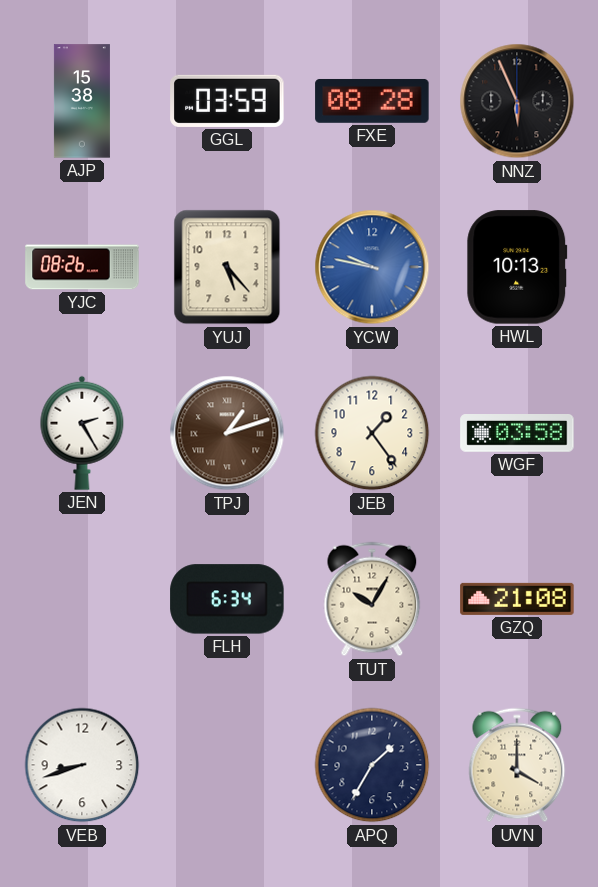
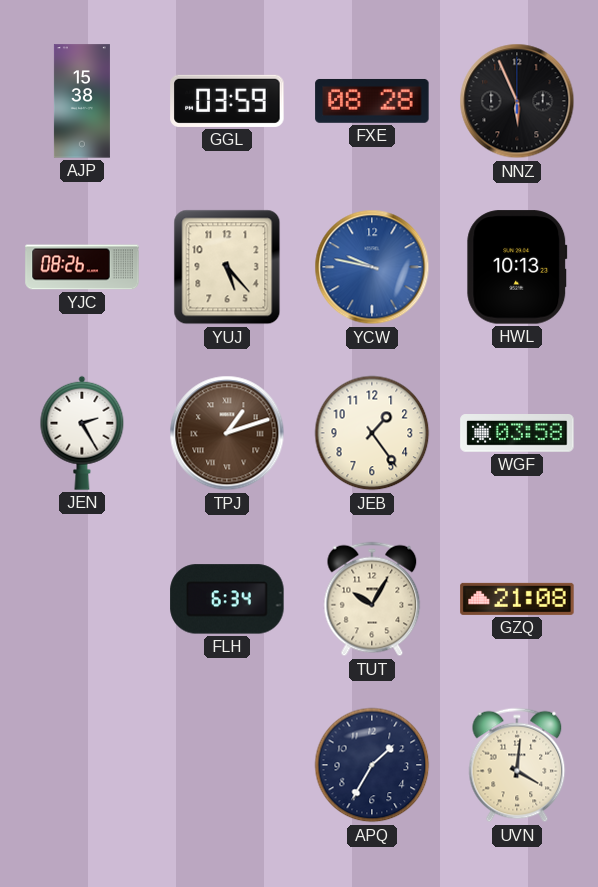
VEB: 8:42 -> none (82, 765)
UVN: 4:00 -> 4:01 (517, 765)
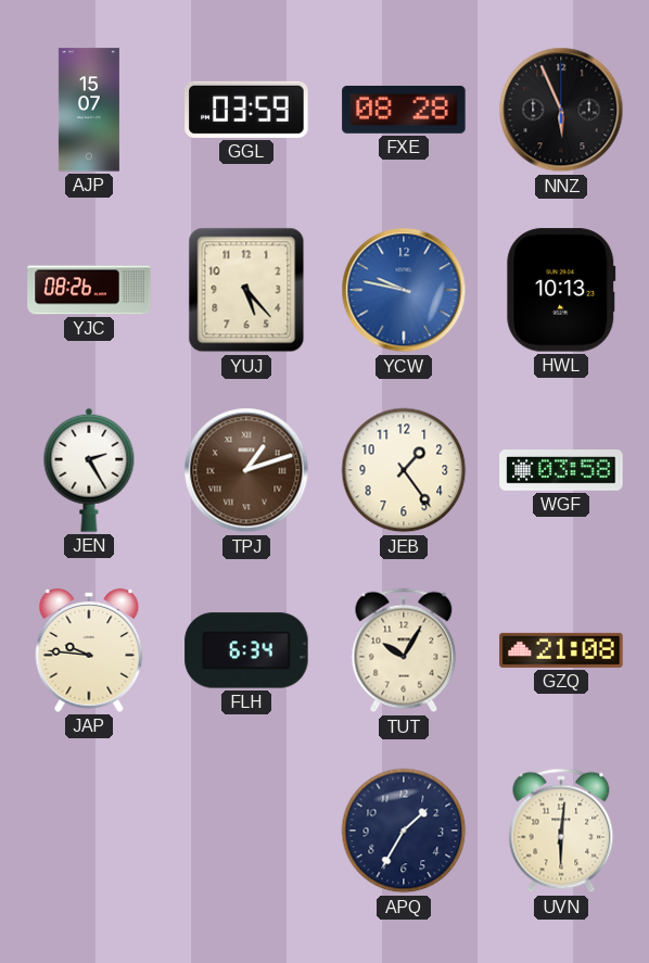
AJP: 15:38 -> 15:07 (89, 110)
JAP: none -> 9:46 (89, 650)
UVN: 4:01 -> 6:01 (561, 831)
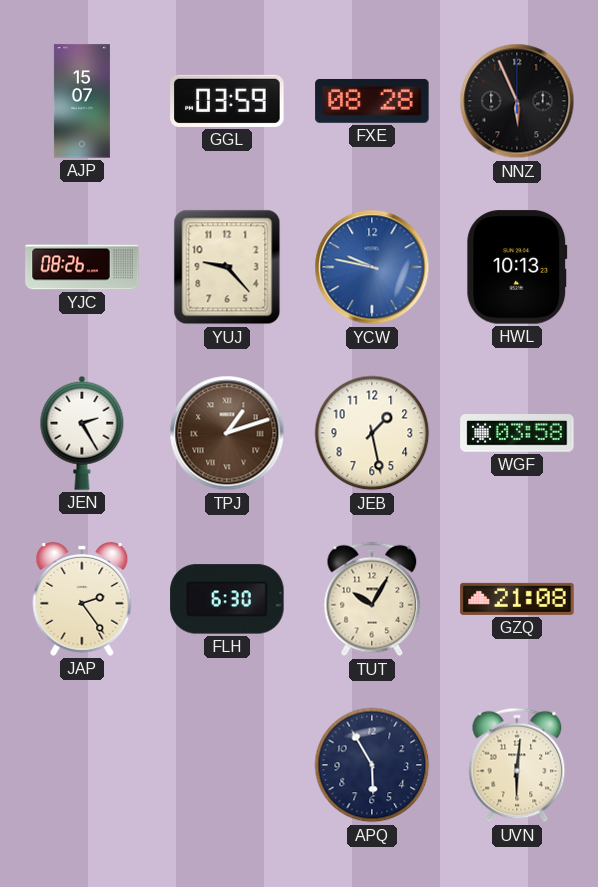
YUJ: 5:23 -> 9:23 (227, 267)
JEB: 1:24 -> 1:28 (372, 433)
JAP: 9:46 -> 2:24 (82, 599)
FLH: 6:34 -> 6:30 (227, 599)
APQ: 1:35 -> 5:55 (372, 765)
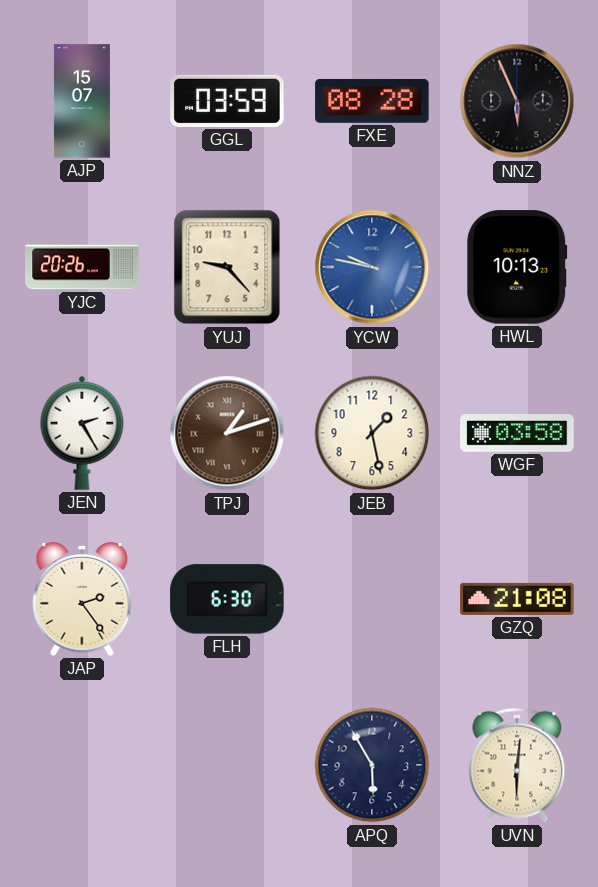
YJC: 08:26 -> 20:26 (82, 267)
TUT: 10:05 -> none (372, 599)
